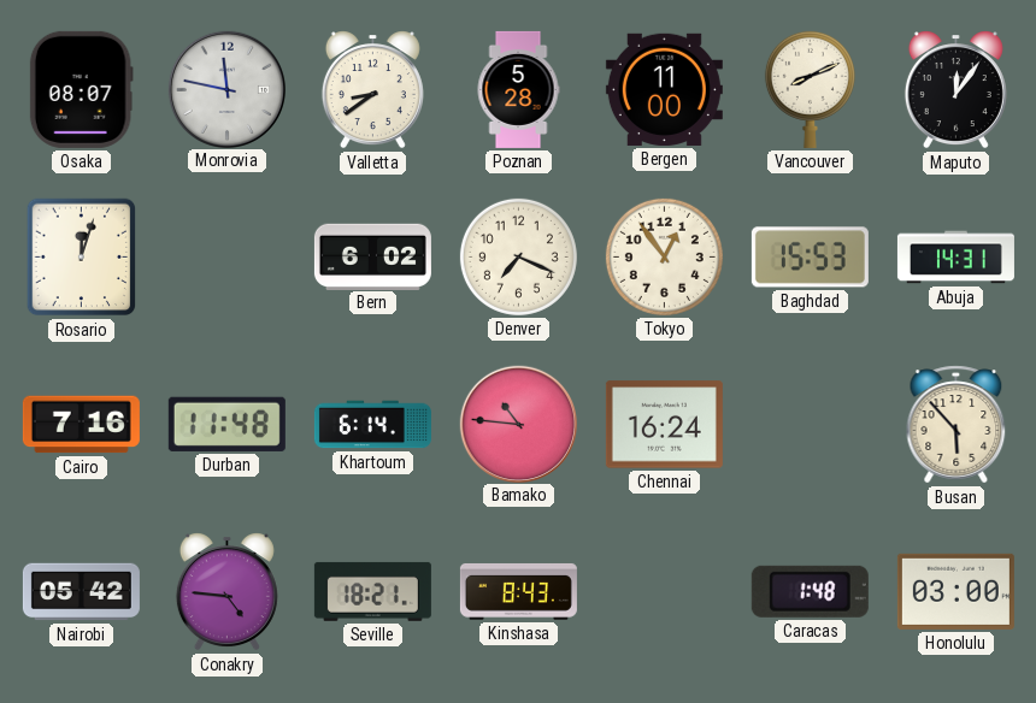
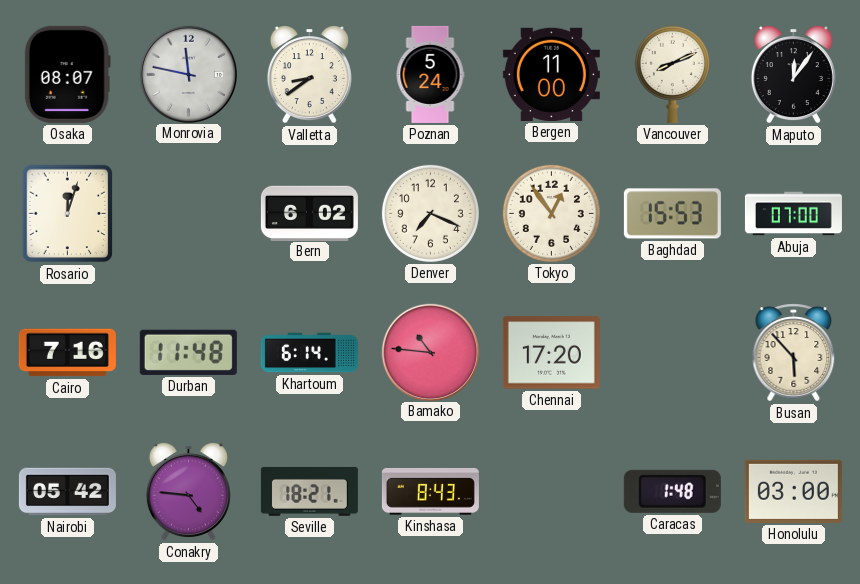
Poznan: 5:28 -> 5:24 (430, 74)
Abuja: 14:31 -> 07:00 (793, 214)
Chennai: 16:24 -> 17:20 (551, 353)
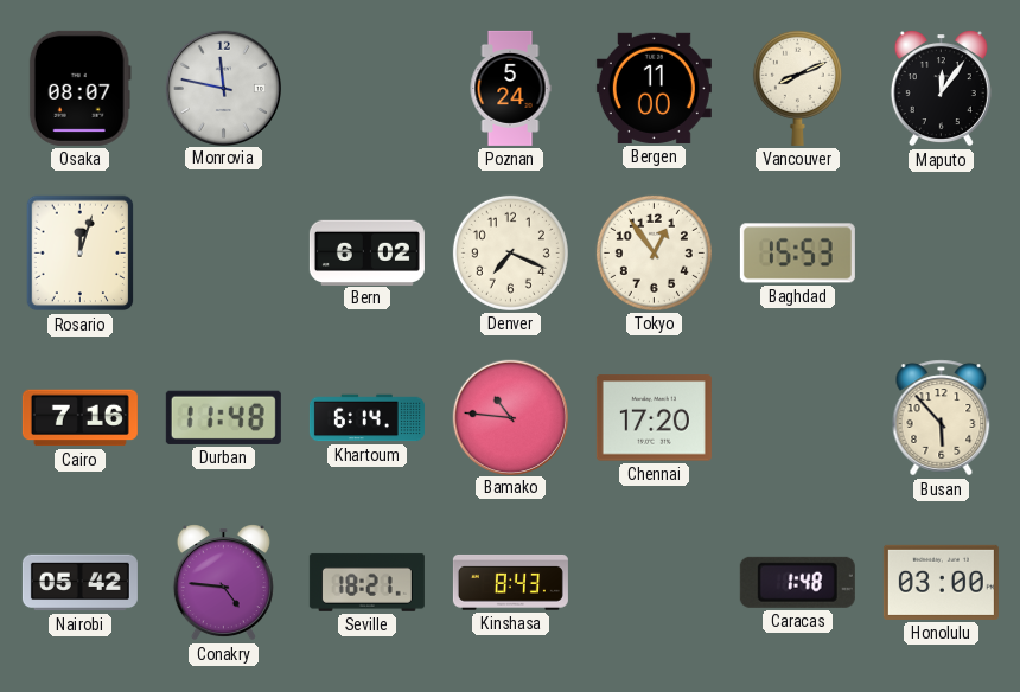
Valletta: 8:39 -> none (309, 75)
Abuja: 07:00 -> none (793, 214)
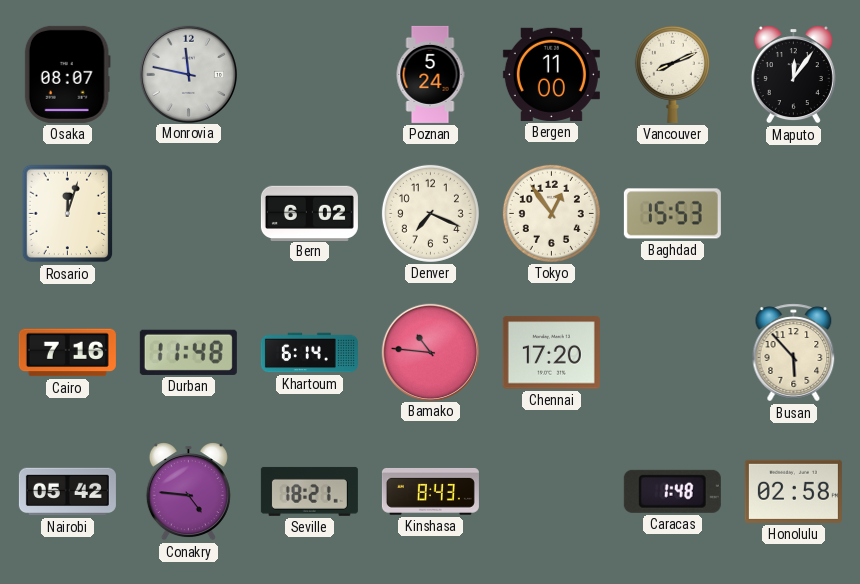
Honolulu: 03:00 -> 02:58 (793, 491)
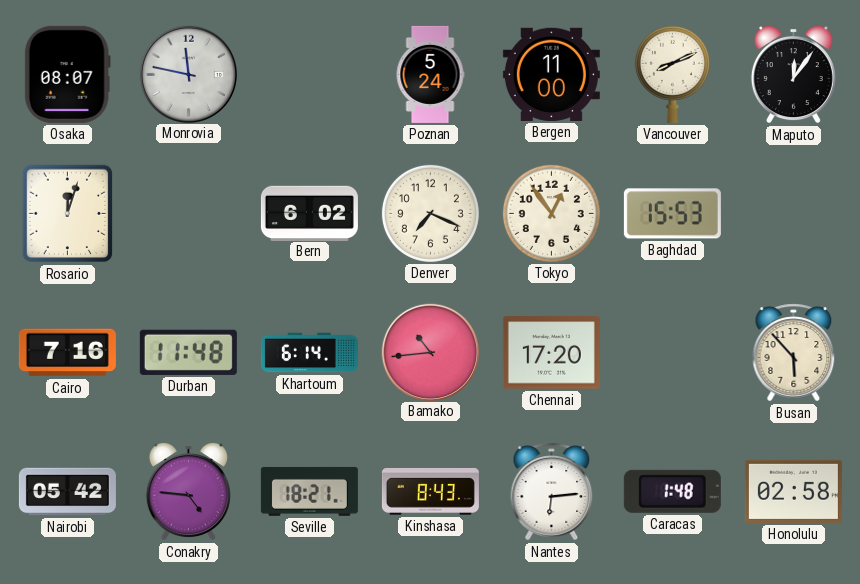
Bamako: 10:46 -> 10:44 (430, 352)
Nantes: none -> 6:14 (552, 492)
